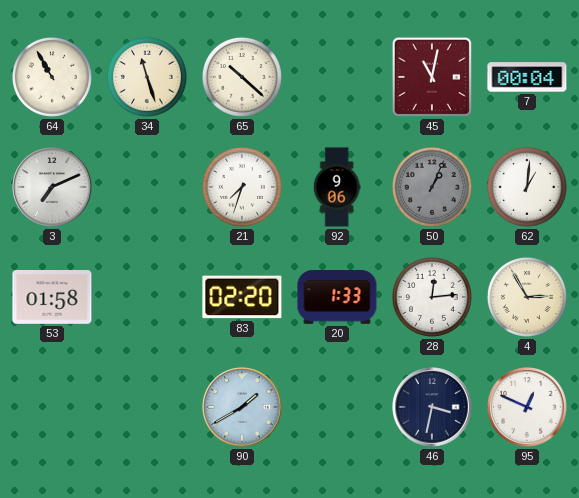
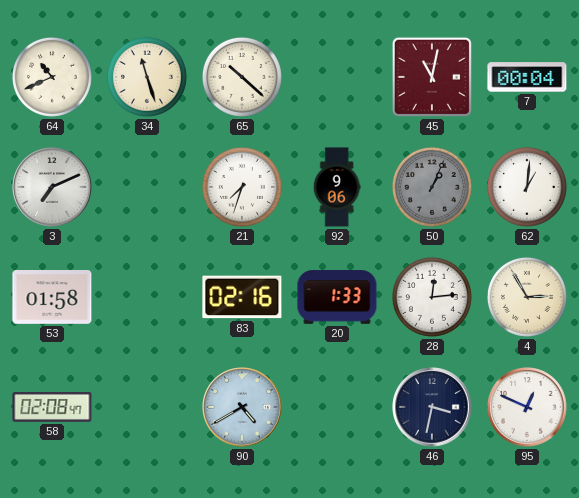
64: 10:55 -> 10:41 (52, 77)
83: 02:20 -> 02:16 (242, 297)
58: none -> 02:08 (52, 408)
90: 1:40 -> 4:40 (242, 407)
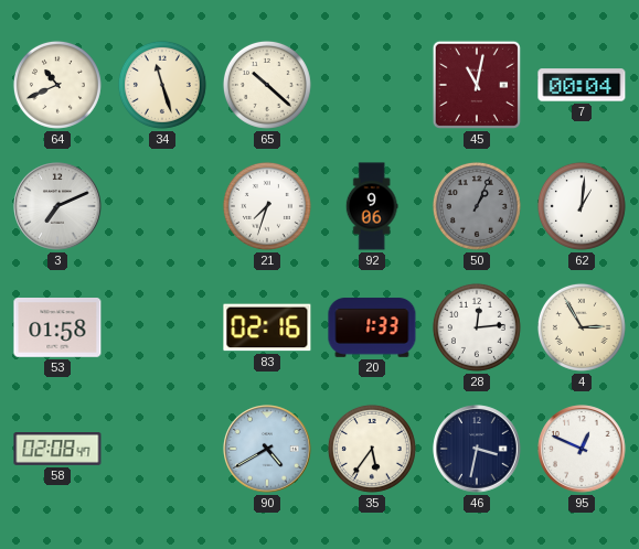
35: none -> 5:36 (372, 449)
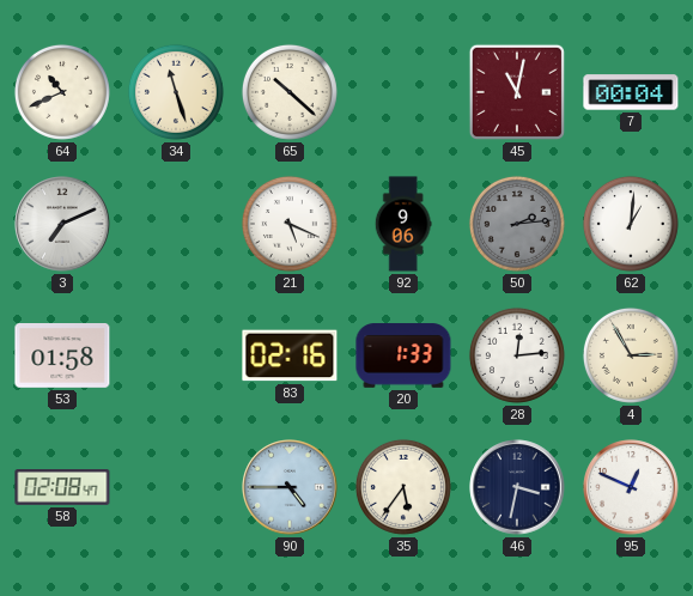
21: 7:33 -> 5:19 (290, 224)
50: 1:04 -> 2:14 (517, 224)
90: 4:40 -> 4:45 (290, 487)
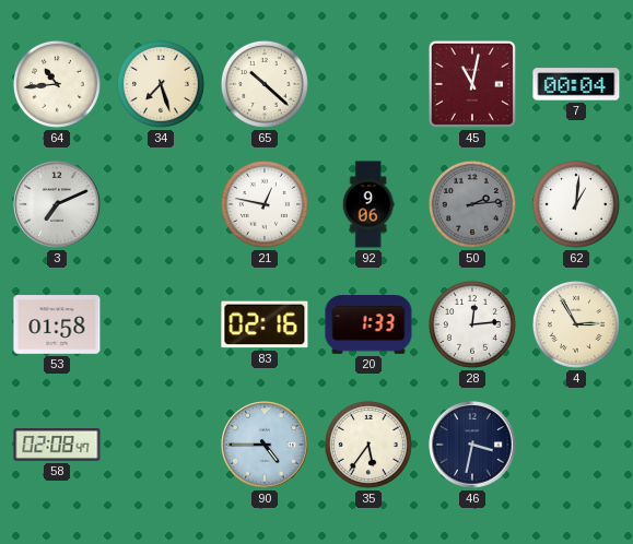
64: 10:41 -> 10:44 (57, 84)
34: 11:27 -> 7:27 (161, 84)
21: 5:19 -> 12:47 (265, 204)
95: 12:49 -> none (631, 487)
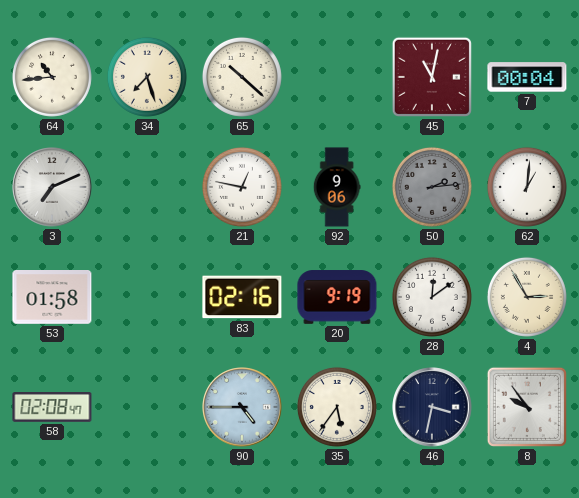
20: 1:33 -> 9:19 (337, 297)
28: 12:14 -> 12:09 (432, 297)
8: none -> 9:54 (527, 407)
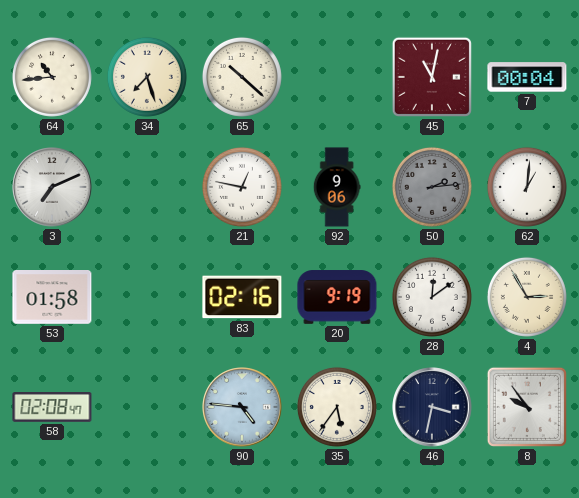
90: 4:45 -> 4:46 (242, 407)
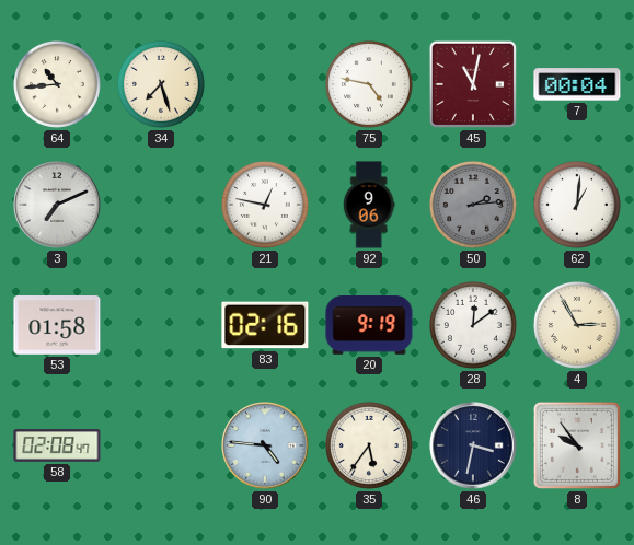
65: 10:22 -> none (242, 77)
75: none -> 4:47 (369, 84)
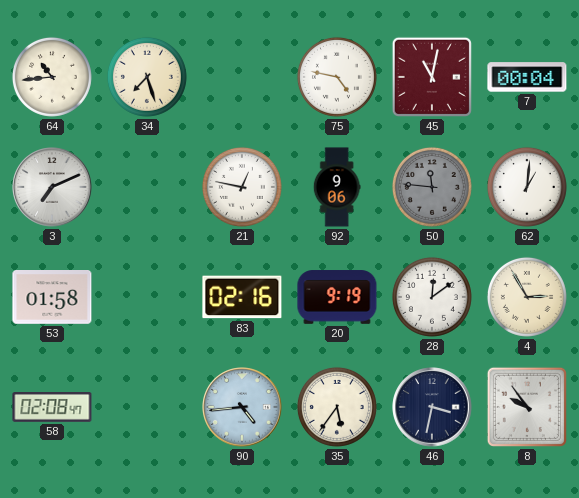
50: 2:14 -> 11:46 (432, 187)
90: 4:46 -> 4:44 (242, 407)
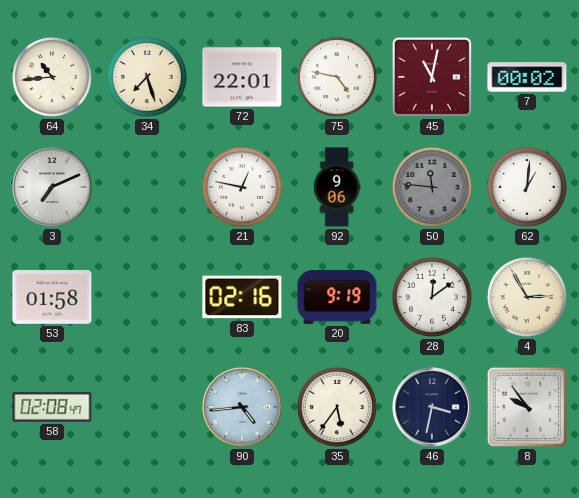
72: none -> 22:01 (242, 77)
7: 00:04 -> 00:02 (527, 77)
